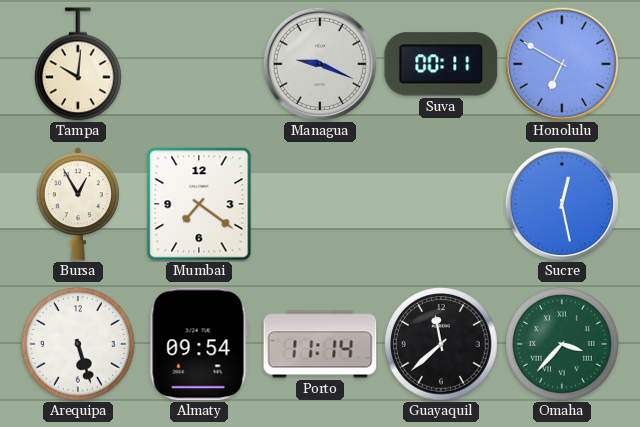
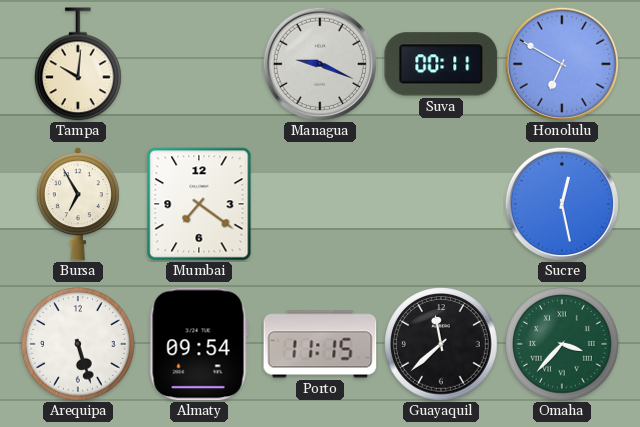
Bursa: 12:55 -> 6:55 (78, 204)
Porto: 11:14 -> 11:15 (320, 344)
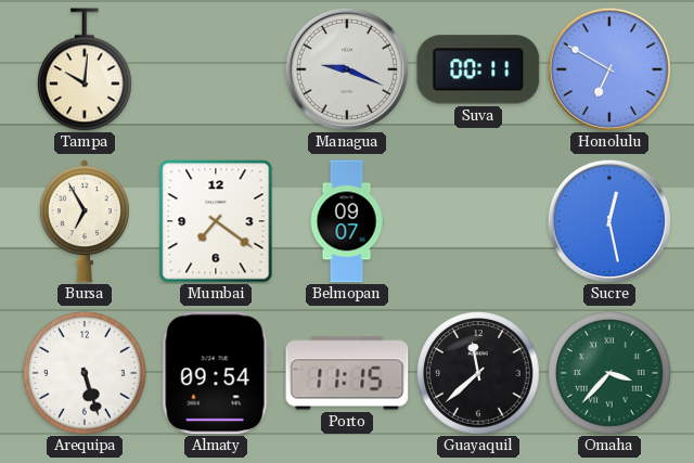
Belmopan: none -> 09:07 (347, 221)
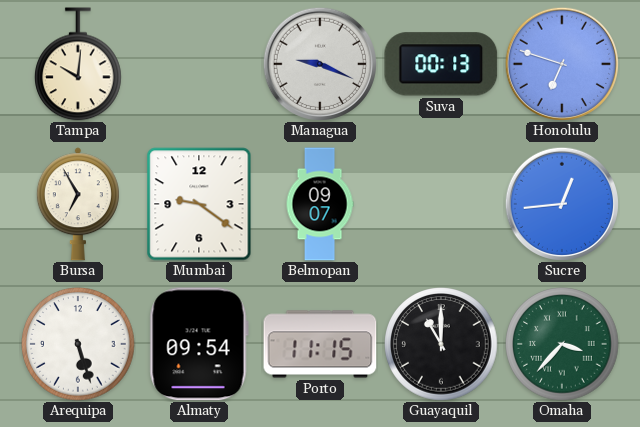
Suva: 00:11 -> 00:13 (441, 64)
Honolulu: 6:50 -> 6:48 (561, 63)
Mumbai: 7:21 -> 9:21 (199, 204)
Sucre: 12:28 -> 12:44 (561, 203)
Guayaquil: 11:38 -> 11:00 (441, 344)
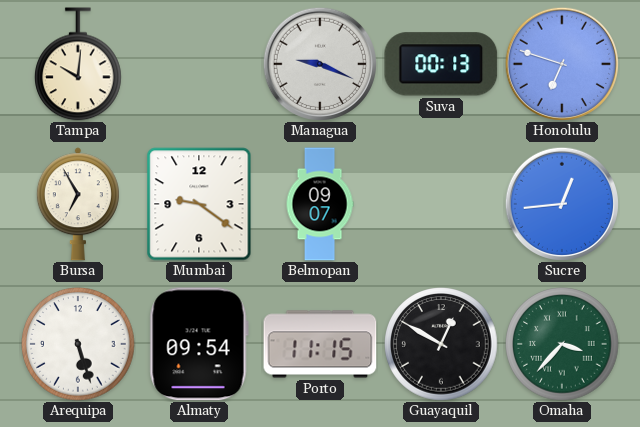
Guayaquil: 11:00 -> 12:50 (441, 344)
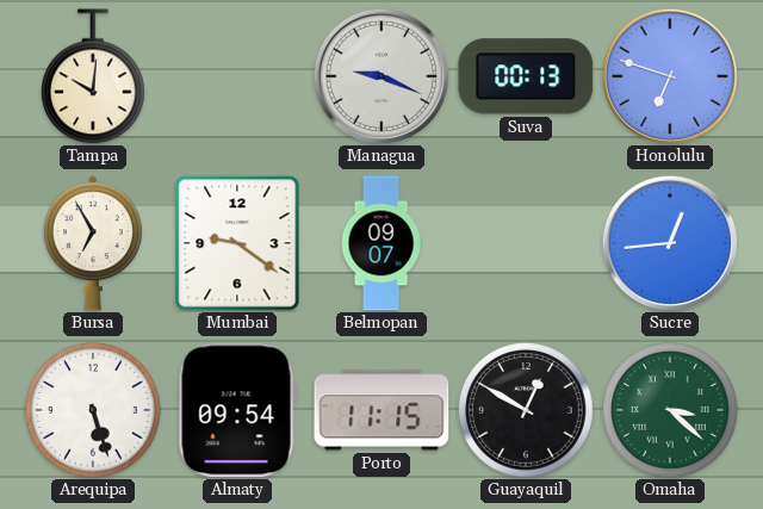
Omaha: 3:37 -> 3:22 (670, 410)
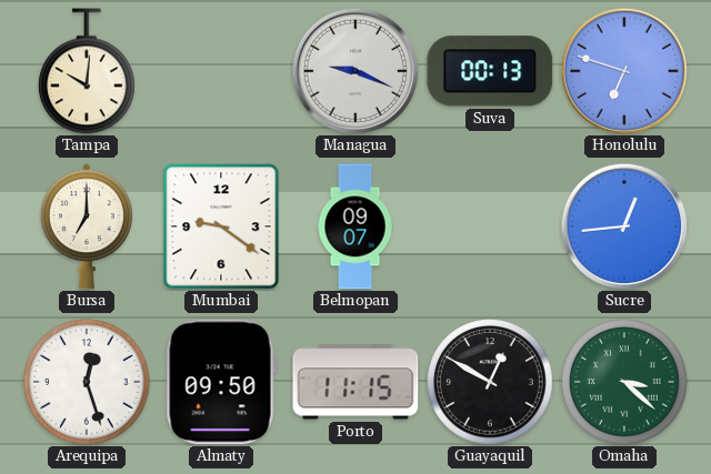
Bursa: 6:55 -> 7:00 (87, 226)
Arequipa: 5:27 -> 12:27 (87, 382)
Almaty: 09:54 -> 09:50 (221, 382)
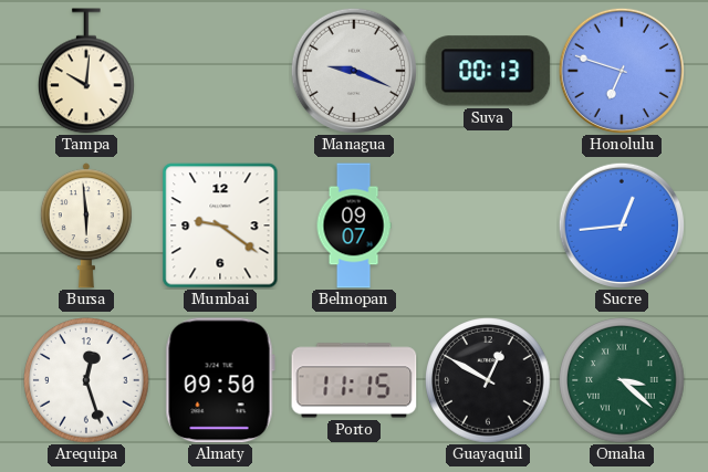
Bursa: 7:00 -> 5:59 (86, 225)
